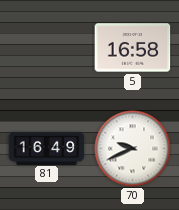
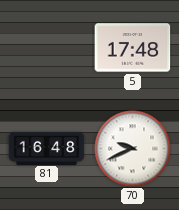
5: 16:58 -> 17:48 (133, 48)
81: 16:49 -> 16:48 (47, 148)
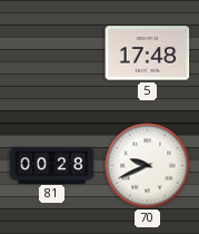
81: 16:48 -> 00:28 (52, 165)
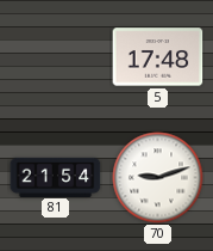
81: 00:28 -> 21:54 (56, 177)
70: 9:41 -> 9:12 (158, 178)
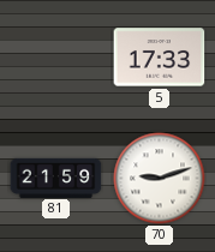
5: 17:48 -> 17:33 (160, 58)
81: 21:54 -> 21:59 (56, 178)
